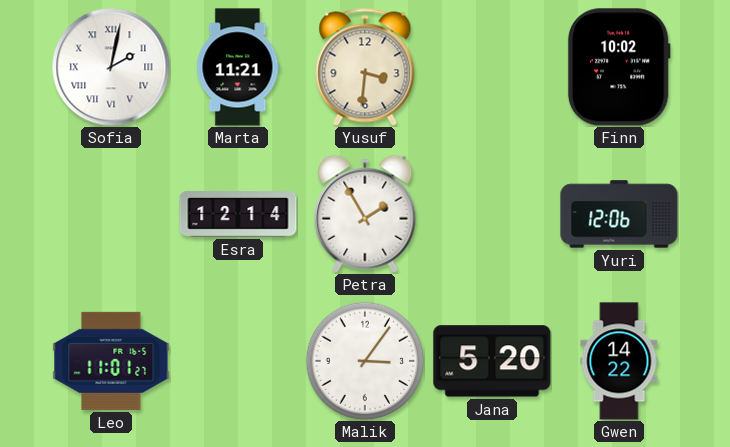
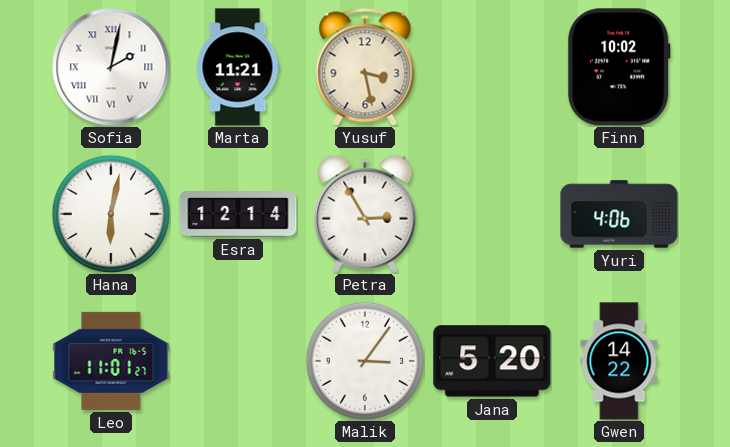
Yusuf: 3:31 -> 3:28 (365, 67)
Hana: none -> 6:02 (111, 214)
Petra: 1:55 -> 2:55 (365, 214)
Yuri: 12:06 -> 4:06 (619, 214)
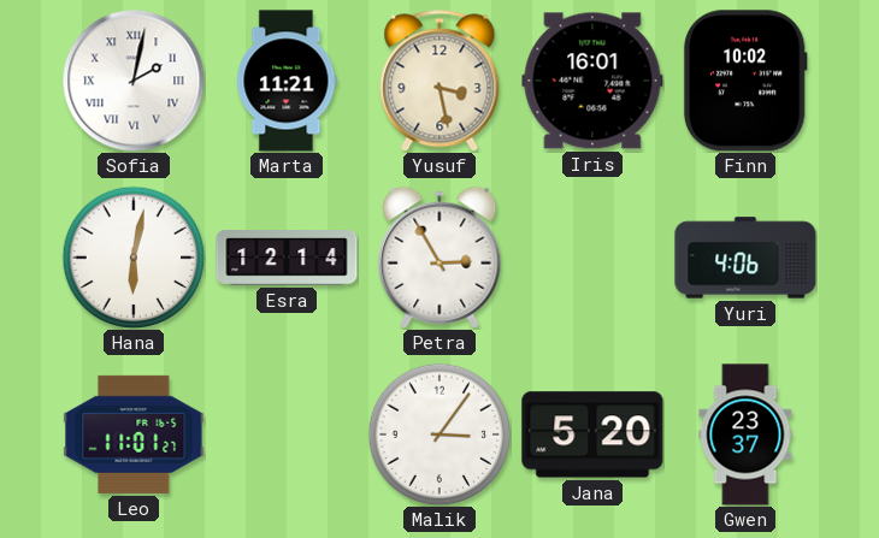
Iris: none -> 16:01 (592, 81)
Gwen: 14:22 -> 23:37 (745, 434)
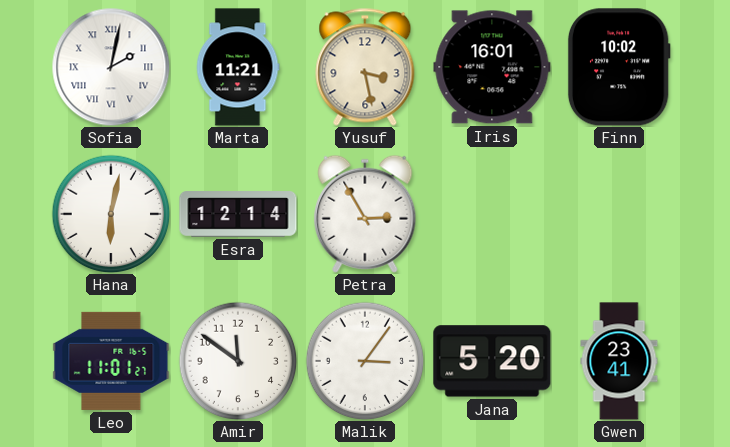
Yuri: 4:06 -> none (745, 258)
Amir: none -> 11:51 (238, 361)
Gwen: 23:37 -> 23:41 (619, 361)
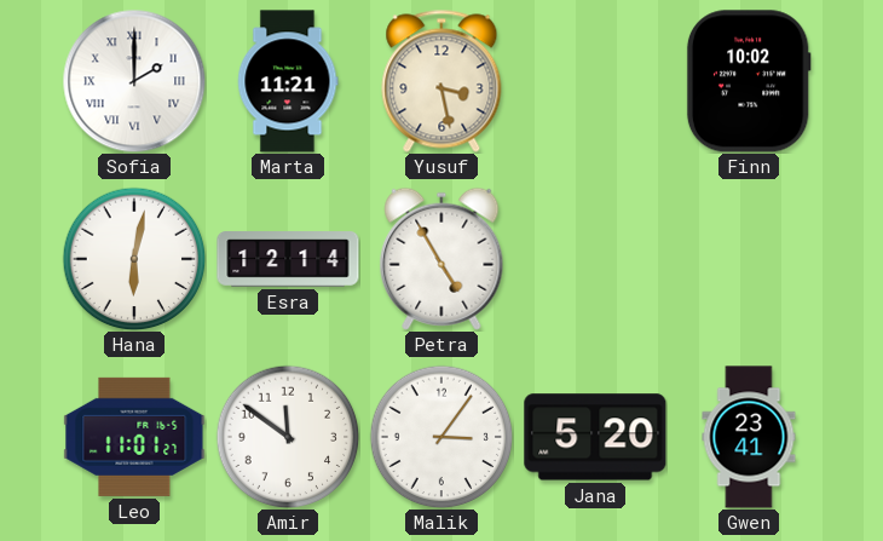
Sofia: 2:02 -> 2:00 (134, 81)
Iris: 16:01 -> none (492, 67)
Petra: 2:55 -> 4:55 (442, 259)
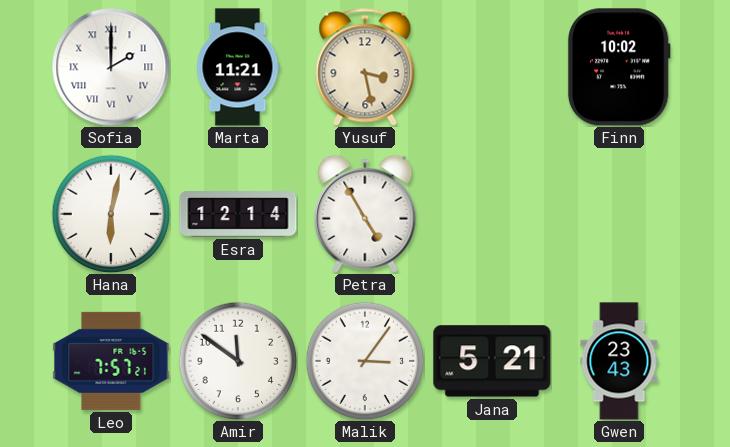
Leo: 11:01 -> 7:57 (111, 361)
Jana: 5:20 -> 5:21 (492, 361)
Gwen: 23:41 -> 23:43 (619, 361)
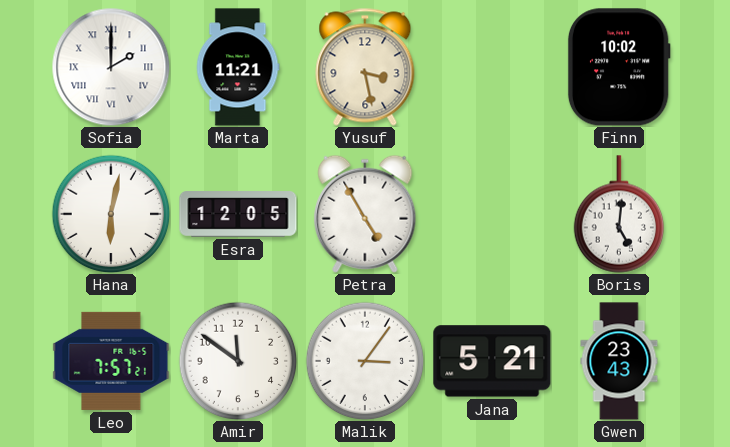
Esra: 12:14 -> 12:05 (238, 214)
Boris: none -> 5:01 (618, 214)
